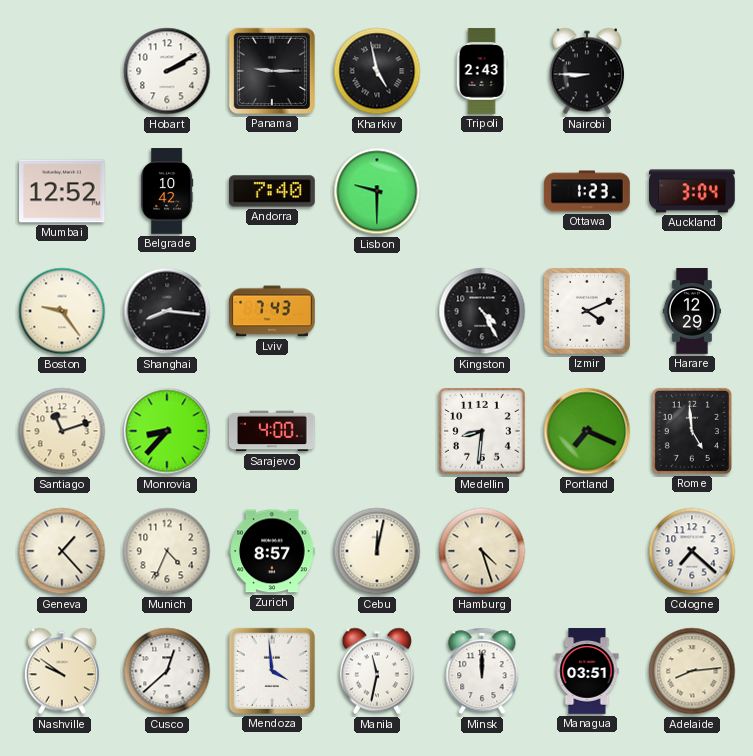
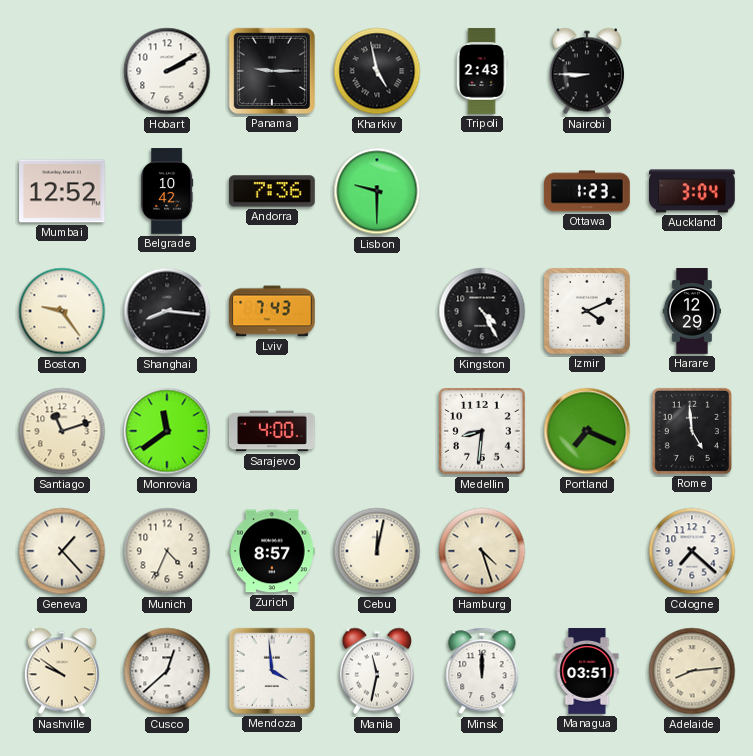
Andorra: 7:40 -> 7:36 (273, 191)
Monrovia: 8:37 -> 11:39 (167, 431)
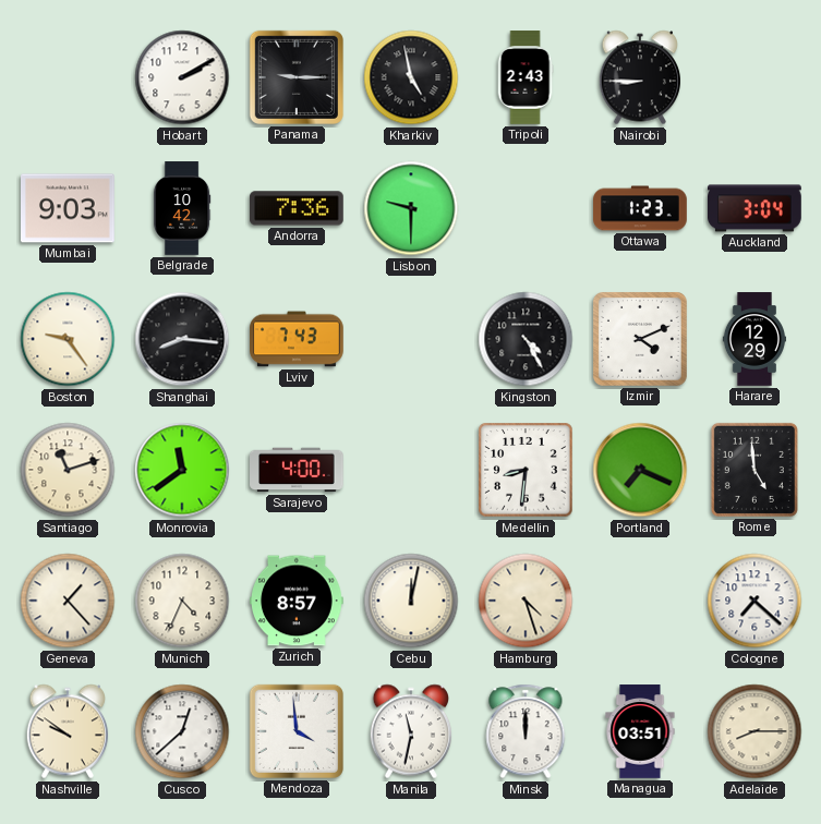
Mumbai: 12:52 -> 9:03 (69, 208)
Adelaide: 8:14 -> 8:15 (754, 731)
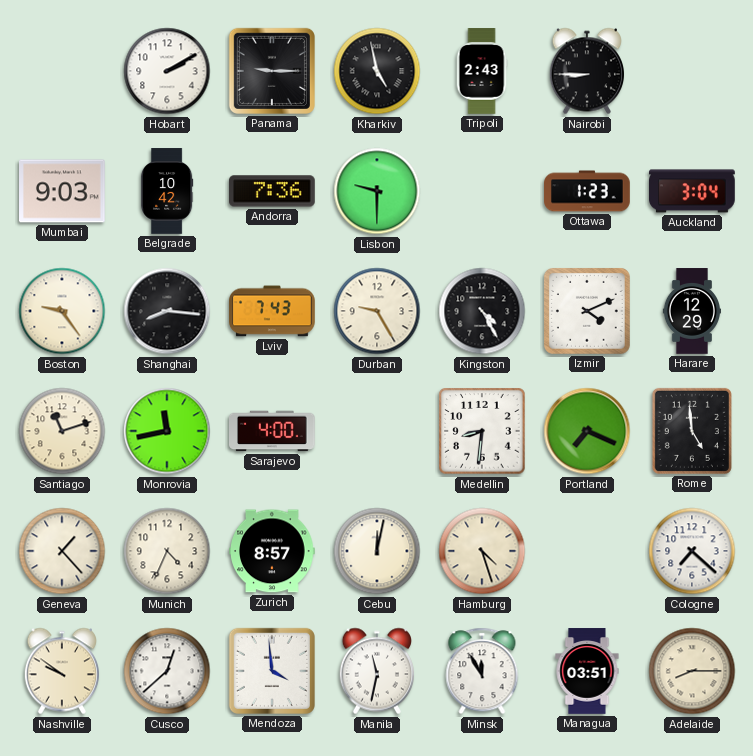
Durban: none -> 9:25 (377, 311)
Monrovia: 11:39 -> 11:43 (167, 431)
Minsk: 12:00 -> 11:55 (482, 671)
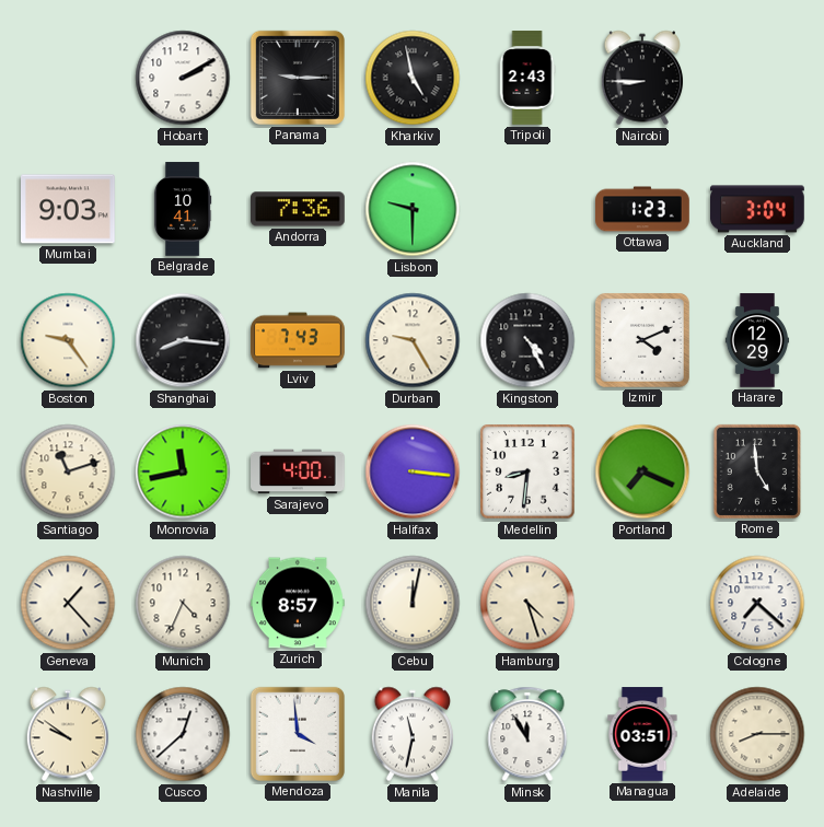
Belgrade: 10:42 -> 10:41 (183, 209)
Halifax: none -> 3:16 (413, 471)
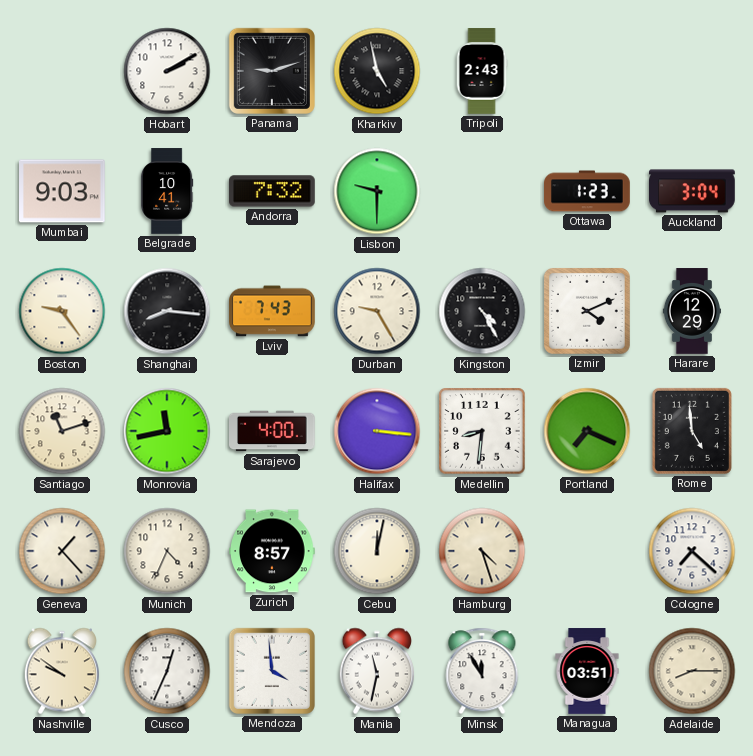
Panama: 9:15 -> 9:12 (272, 71)
Nairobi: 8:45 -> none (641, 78)
Andorra: 7:36 -> 7:32 (273, 191)
Cusco: 12:38 -> 12:34 (167, 671)
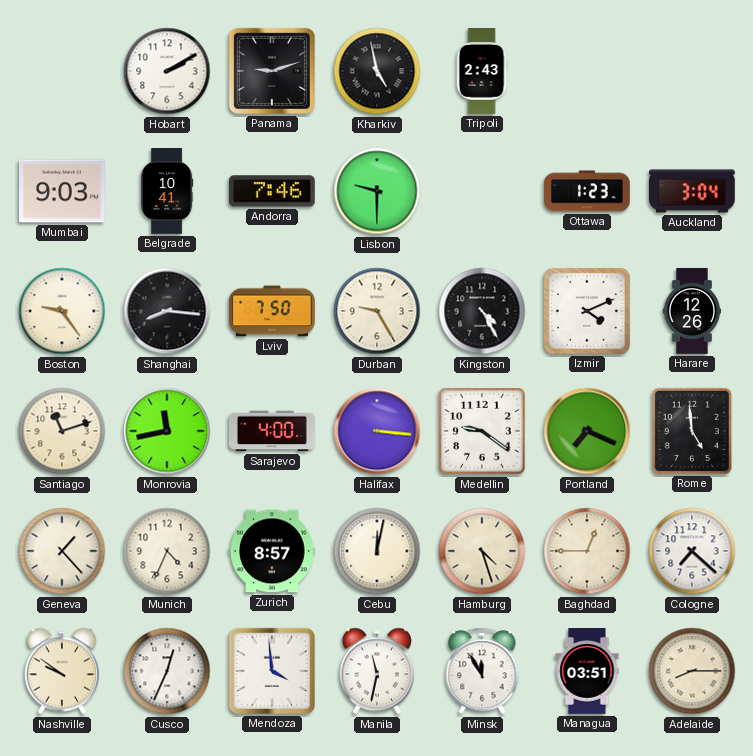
Andorra: 7:32 -> 7:46 (273, 191)
Lviv: 7:43 -> 7:50 (272, 311)
Harare: 12:29 -> 12:26 (691, 311)
Medellin: 8:31 -> 9:21 (482, 431)
Baghdad: none -> 12:45 (587, 551)
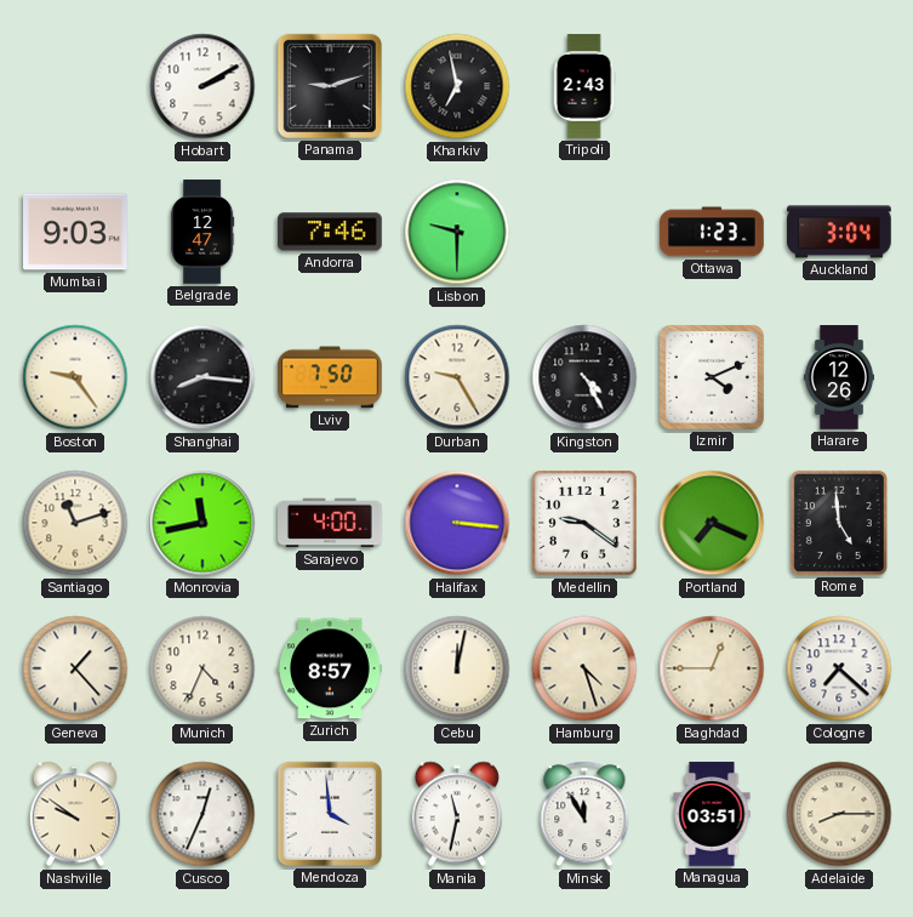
Kharkiv: 4:58 -> 6:58 (457, 86)
Belgrade: 10:41 -> 12:47 (202, 232)
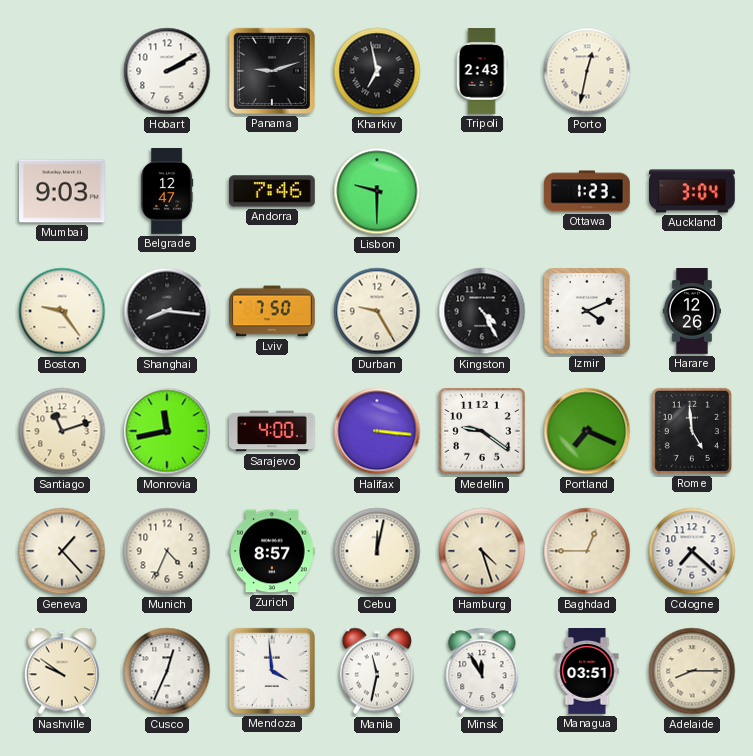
Porto: none -> 12:32 (587, 71)
